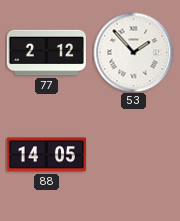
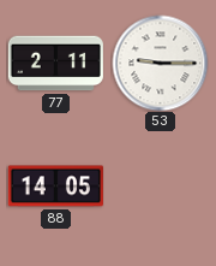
77: 2:12 -> 2:11 (55, 64)
53: 1:53 -> 9:15 (160, 63)
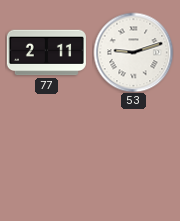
53: 9:15 -> 9:12 (133, 52)
88: 14:05 -> none (55, 187)
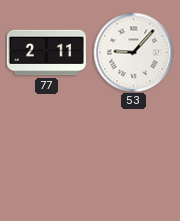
53: 9:12 -> 9:07 (133, 52)
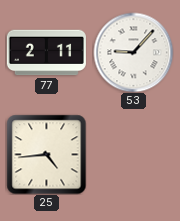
25: none -> 4:44 (46, 154)
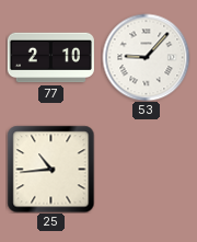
77: 2:11 -> 2:10 (50, 58)
25: 4:44 -> 10:44 (50, 169)
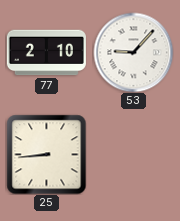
25: 10:44 -> 8:44 (46, 154)
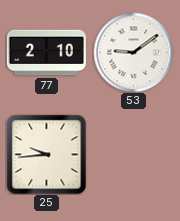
53: 9:07 -> 9:09 (133, 52)
25: 8:44 -> 9:44 (46, 154)
